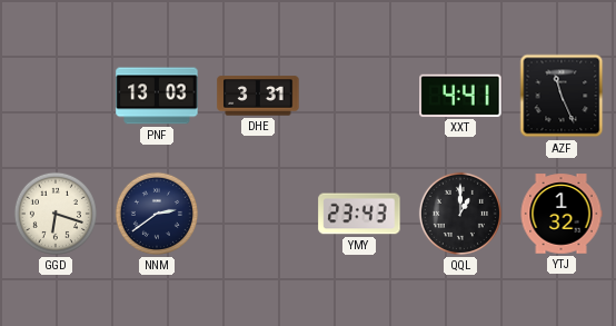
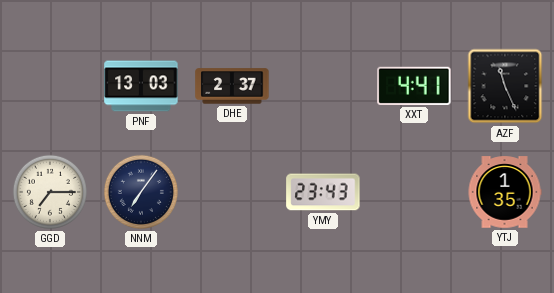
DHE: 3:31 -> 2:37 (232, 86)
GGD: 6:18 -> 7:15 (50, 192)
NNM: 2:39 -> 7:06 (141, 192)
QQL: 1:00 -> none (460, 214)
YTJ: 1:32 -> 1:35 (505, 192)
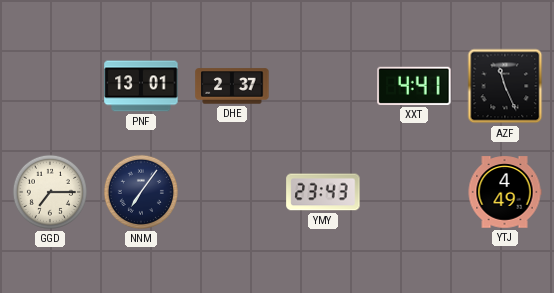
PNF: 13:03 -> 13:01 (141, 86)
YTJ: 1:35 -> 4:49 (505, 192)
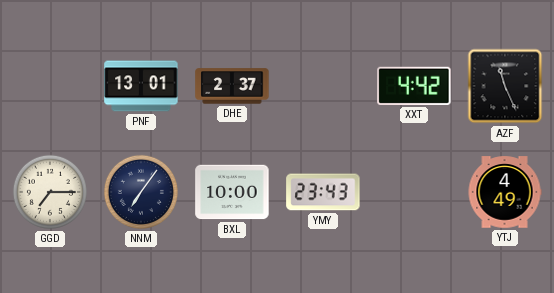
XXT: 4:41 -> 4:42 (414, 86)
BXL: none -> 10:00 (232, 192)
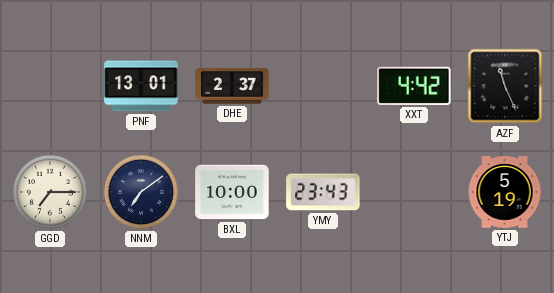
NNM: 7:06 -> 7:09 (141, 192)
YTJ: 4:49 -> 5:19 (505, 192)
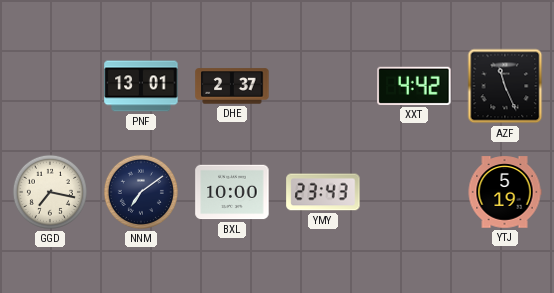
GGD: 7:15 -> 7:17 (50, 192)
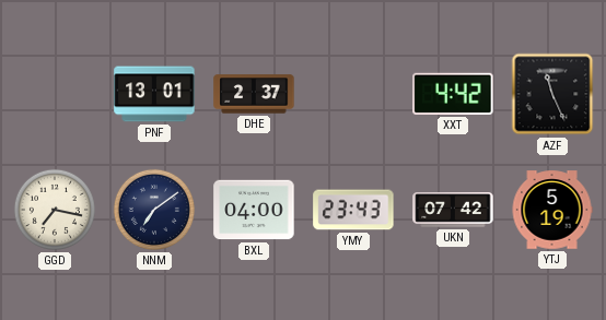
BXL: 10:00 -> 04:00 (254, 210)
UKN: none -> 07:42 (453, 210)
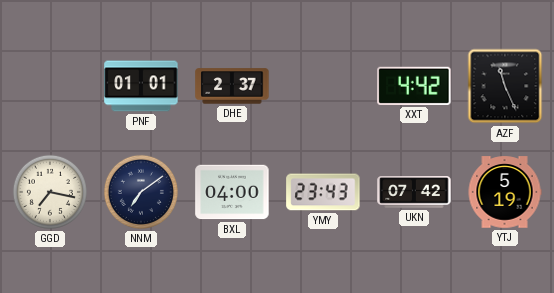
PNF: 13:01 -> 01:01 (141, 86)
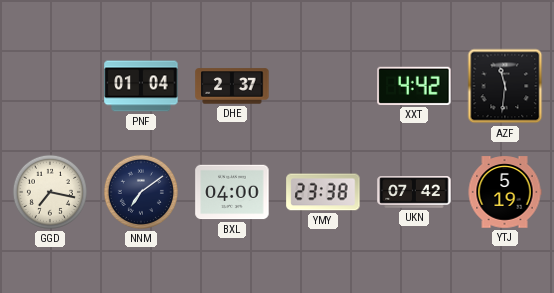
PNF: 01:01 -> 01:04 (141, 86)
AZF: 11:26 -> 11:31 (505, 86)
YMY: 23:43 -> 23:38 (323, 192)
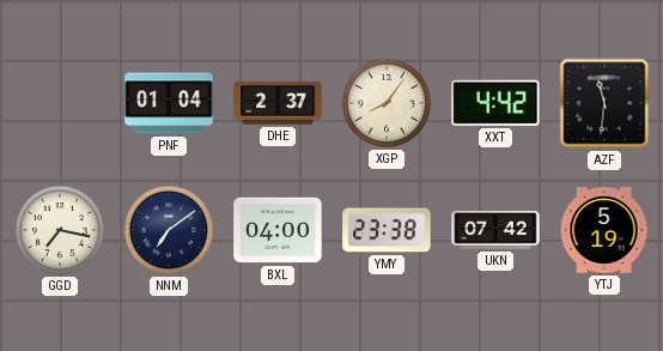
XGP: none -> 8:06 (387, 103)
